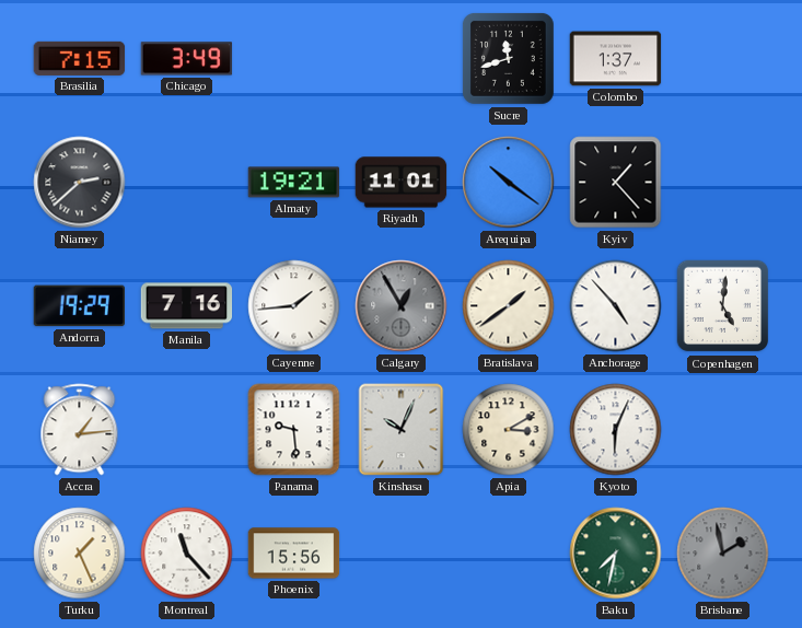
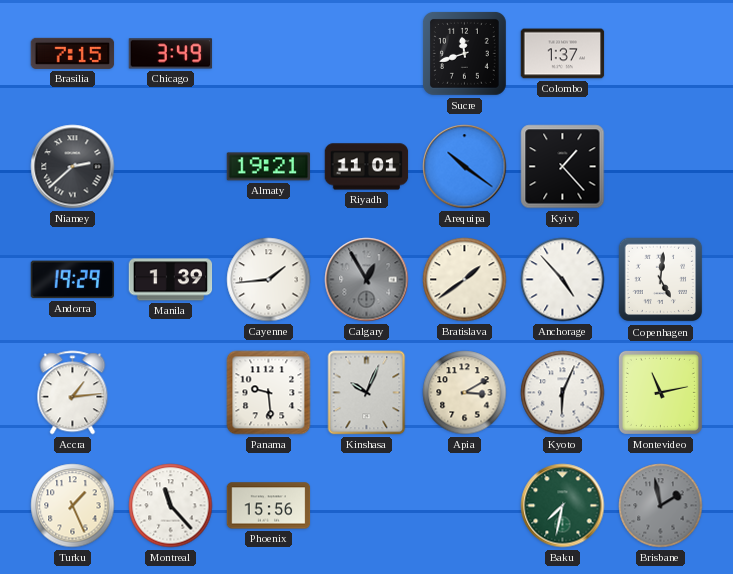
Manila: 7:16 -> 1:39 (171, 280)
Montevideo: none -> 11:13 (660, 392)
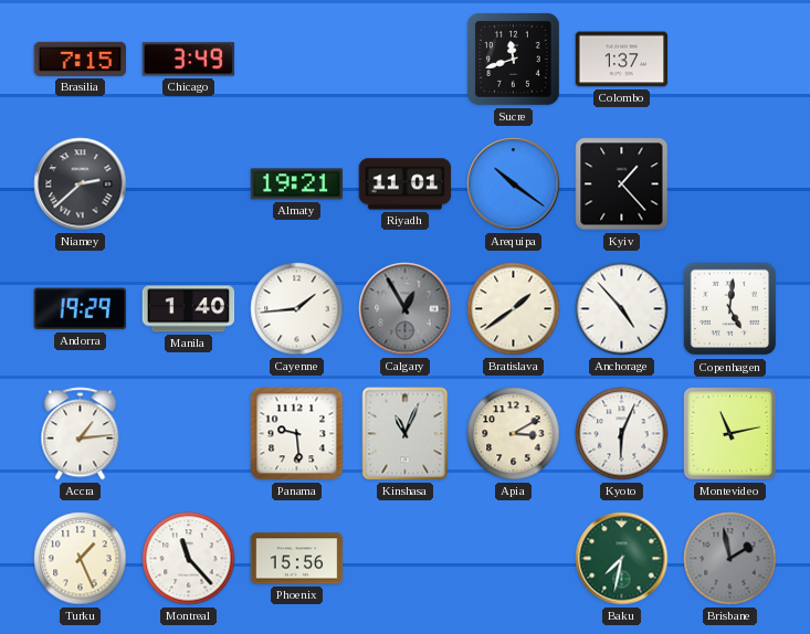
Manila: 1:39 -> 1:40 (189, 309)
Kinshasa: 10:04 -> 11:04 (406, 434)
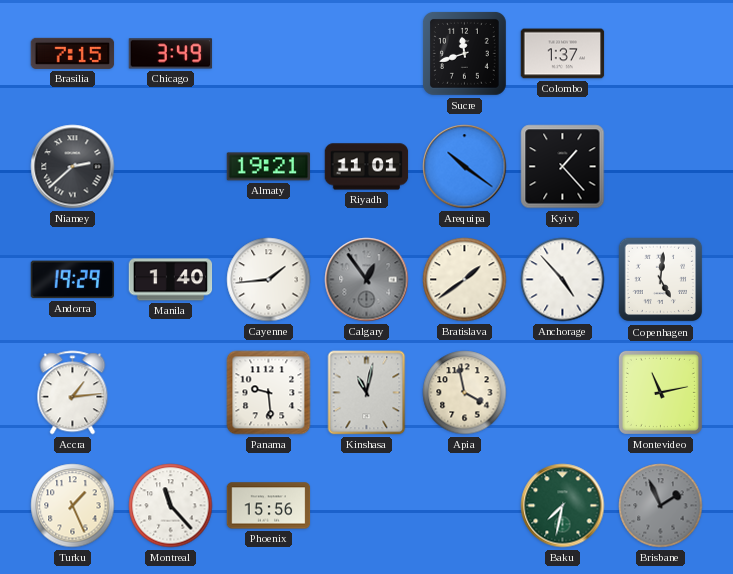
Calgary: 12:55 -> 12:54 (367, 280)
Kinshasa: 11:04 -> 11:02 (367, 393)
Apia: 3:10 -> 3:58 (465, 393)
Kyoto: 6:04 -> none (622, 434)
Brisbane: 1:58 -> 1:56 (661, 506)
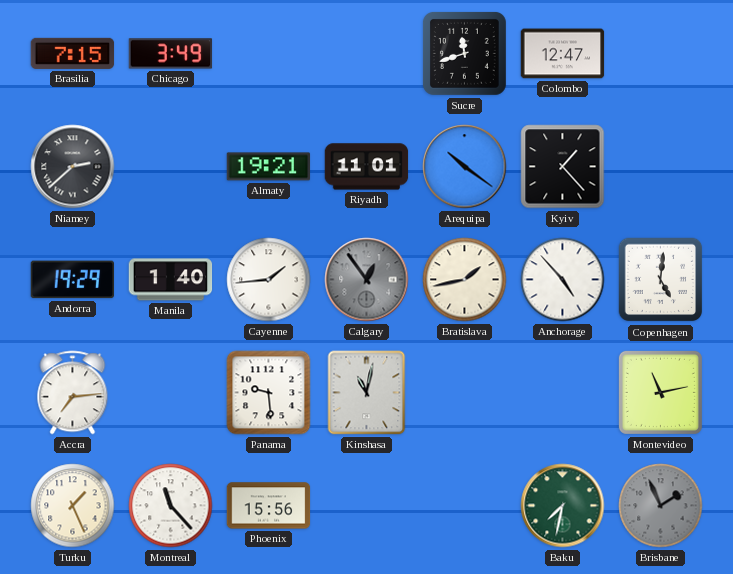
Colombo: 1:37 -> 12:47 (563, 54)
Bratislava: 1:39 -> 1:43 (465, 280)
Accra: 1:14 -> 7:14 (73, 393)
Apia: 3:58 -> none (465, 393)
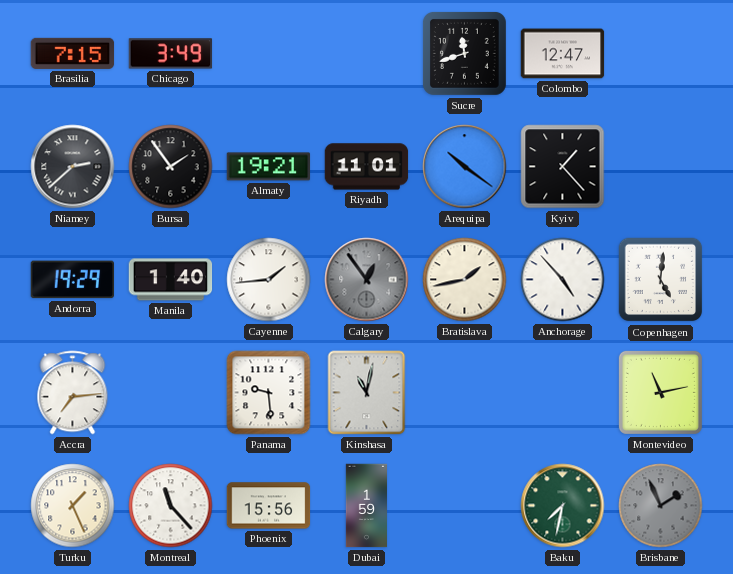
Bursa: none -> 1:54 (171, 167)
Dubai: none -> 1:59 (367, 506)
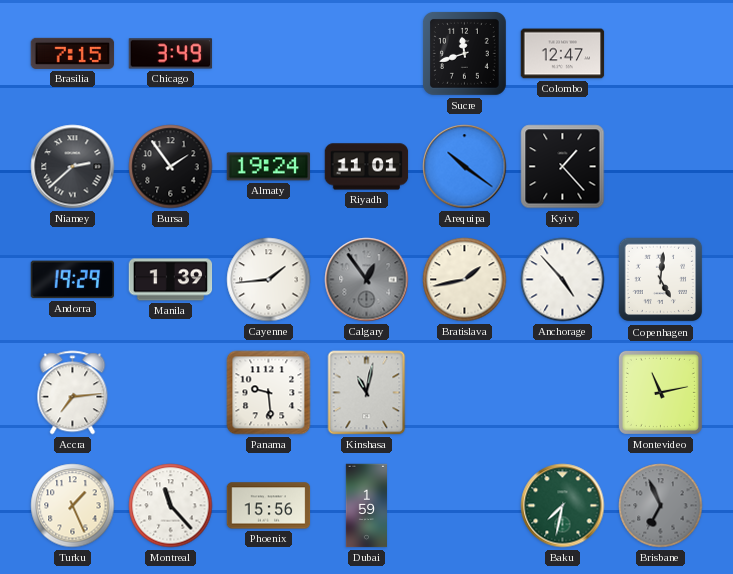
Almaty: 19:21 -> 19:24 (269, 167)
Manila: 1:40 -> 1:39 (171, 280)
Brisbane: 1:56 -> 6:56 (661, 506)
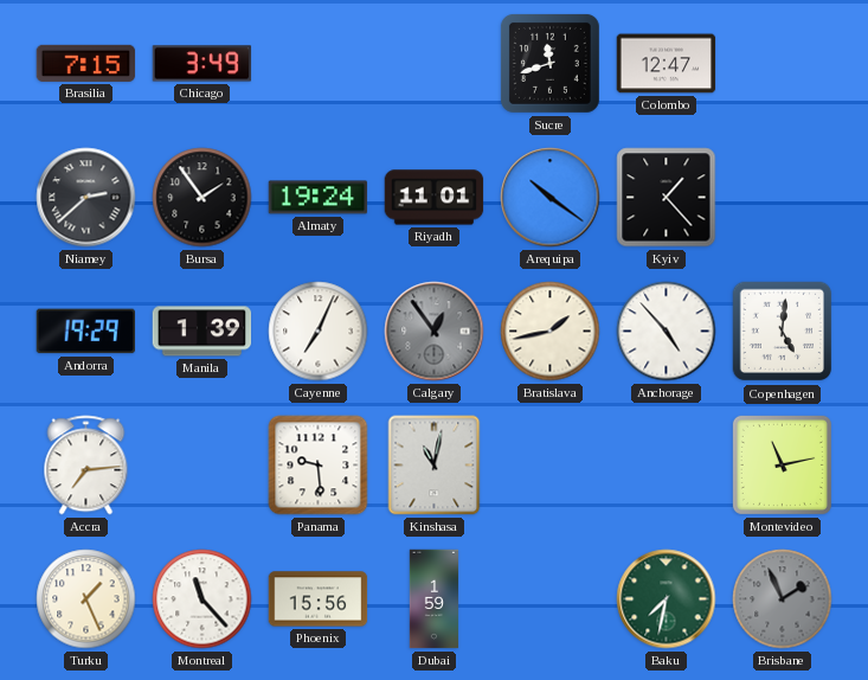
Cayenne: 1:44 -> 7:04 (319, 332)
Brisbane: 6:56 -> 1:56 (783, 599)
